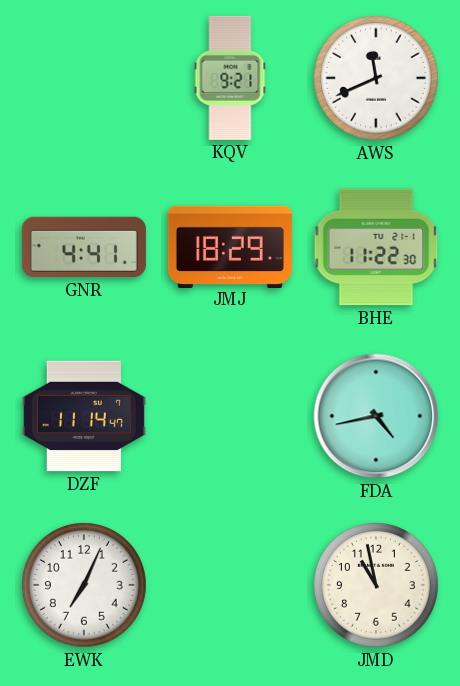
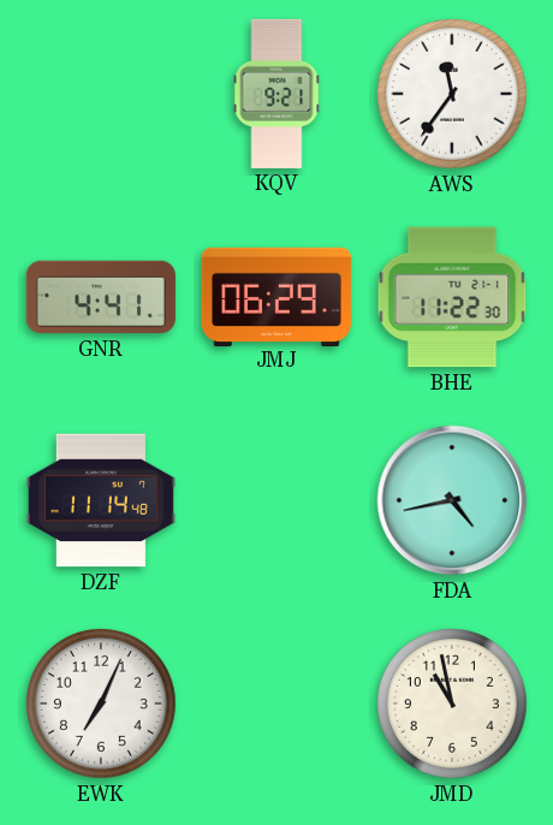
AWS: 11:41 -> 11:36 (453, 95)
JMJ: 18:29 -> 06:29 (276, 296)
DZF: 11:14:47 -> 11:14:48 (101, 500)
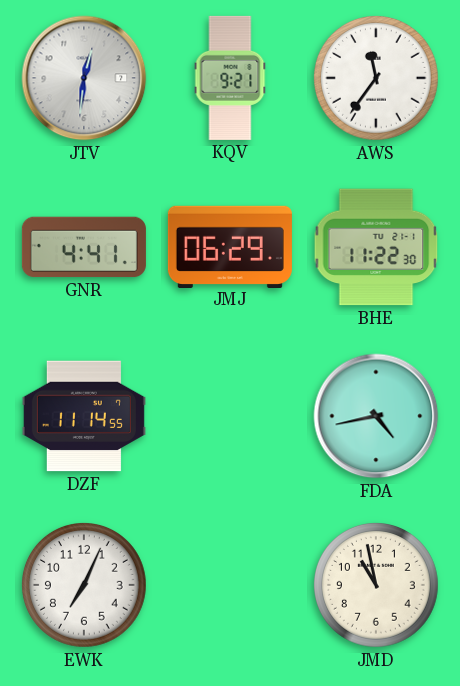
JTV: none -> 12:31 (84, 78)
DZF: 11:14:48 -> 11:14:55 (84, 416)
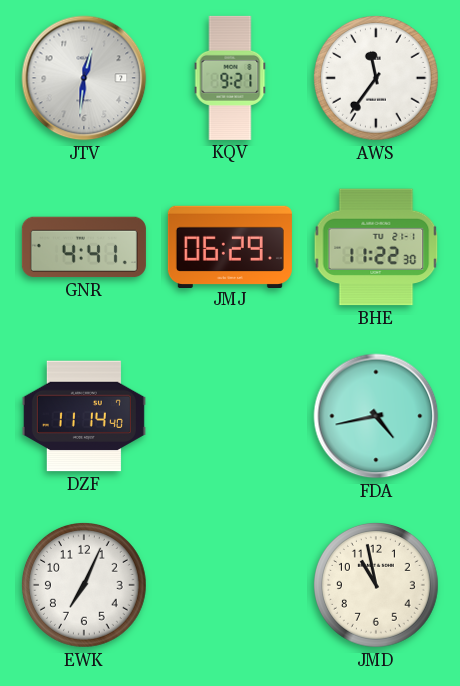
DZF: 11:14:55 -> 11:14:40 (84, 416)
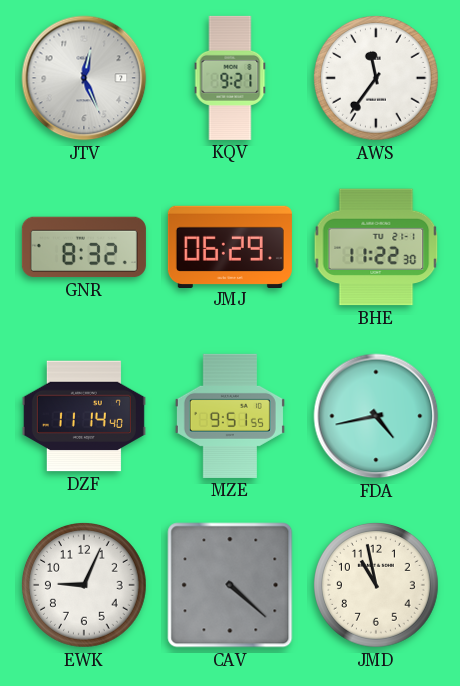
JTV: 12:31 -> 12:26 (84, 78)
GNR: 4:41 -> 8:32 (84, 247)
MZE: none -> 9:51 (230, 416)
EWK: 7:04 -> 9:04 (85, 586)
CAV: none -> 4:22 (230, 585)
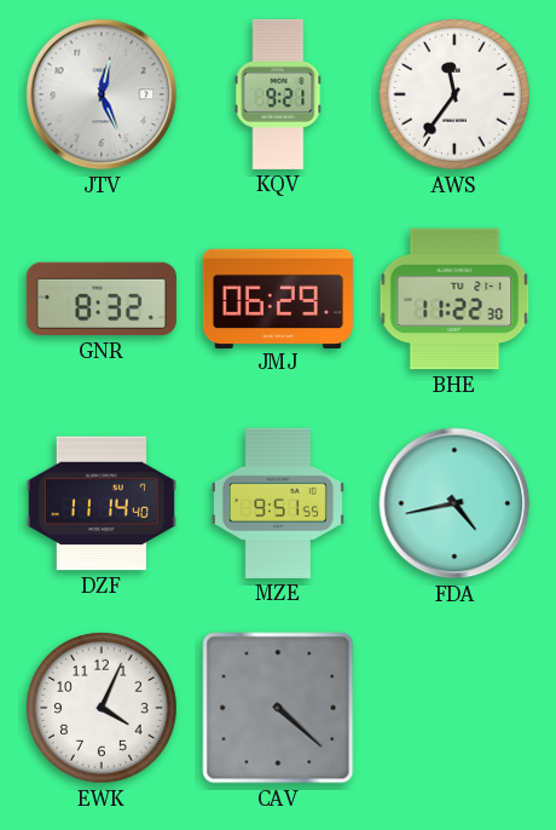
EWK: 9:04 -> 4:04 (103, 709)
JMD: 10:58 -> none (377, 586)
